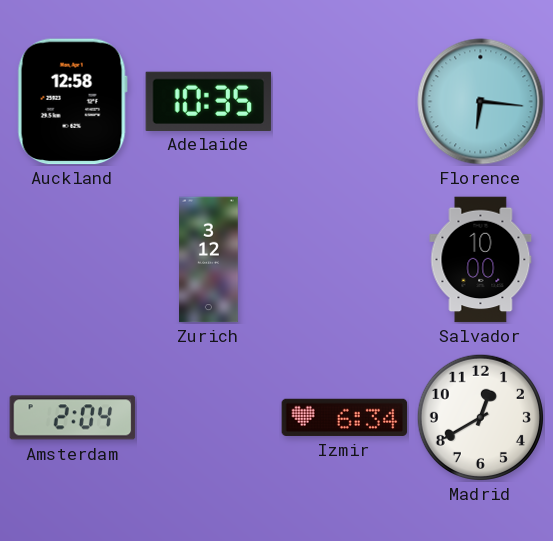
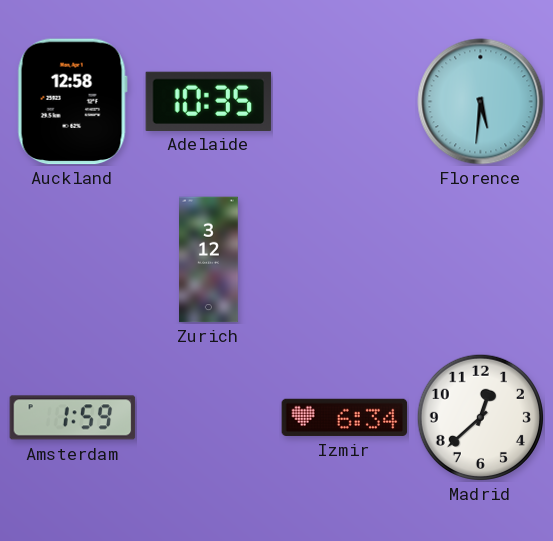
Florence: 6:16 -> 5:31 (481, 102)
Salvador: 10:00 -> none (481, 260)
Amsterdam: 2:04 -> 1:59 (73, 418)
Madrid: 12:40 -> 12:38 (480, 417)
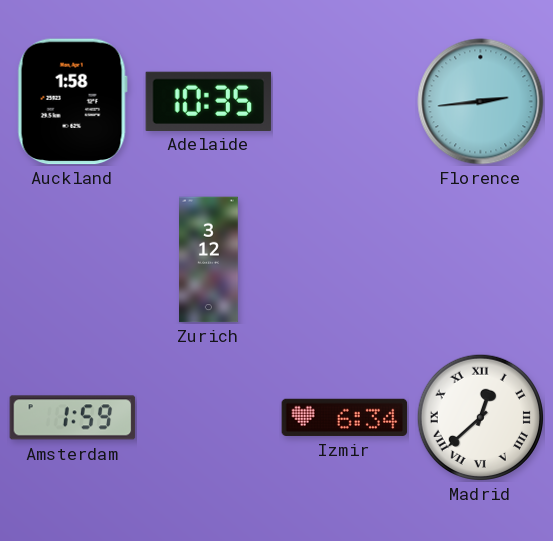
Auckland: 12:58 -> 1:58 (72, 102)
Florence: 5:31 -> 2:44 (481, 102)
Madrid numerals: Arabic -> Roman (480, 417)
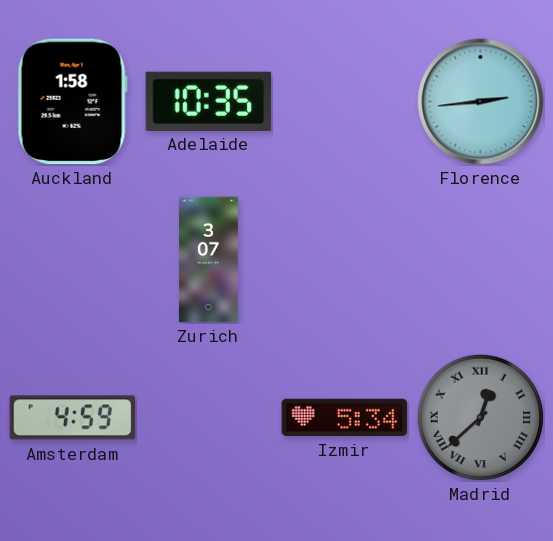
Zurich: 3:12 -> 3:07 (209, 260)
Amsterdam: 1:59 -> 4:59 (73, 418)
Izmir: 6:34 -> 5:34 (345, 417)
Madrid dial: white -> grey (480, 417)
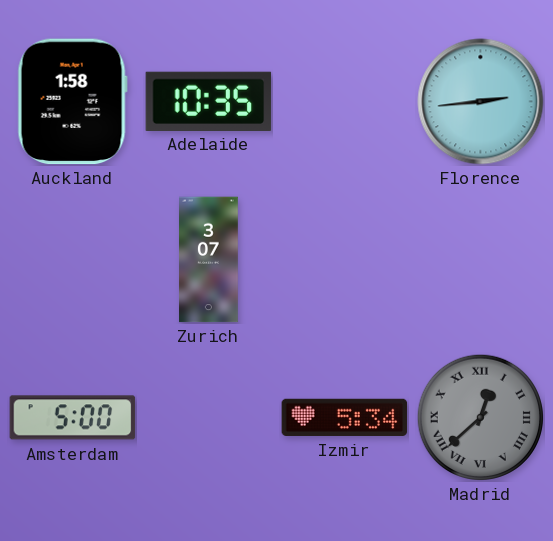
Amsterdam: 4:59 -> 5:00 (73, 418)
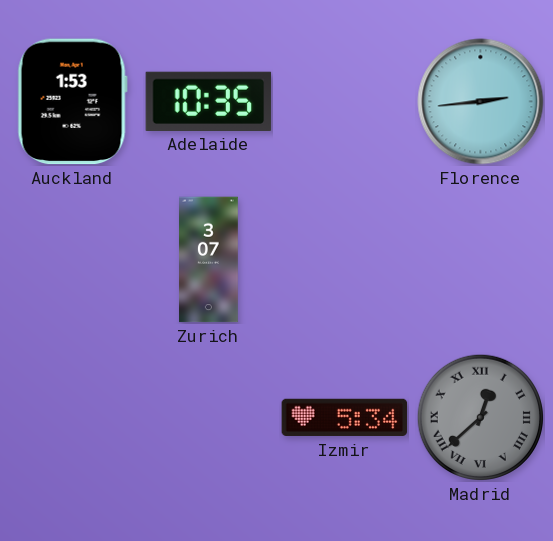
Auckland: 1:58 -> 1:53 (72, 102)
Amsterdam: 5:00 -> none (73, 418)
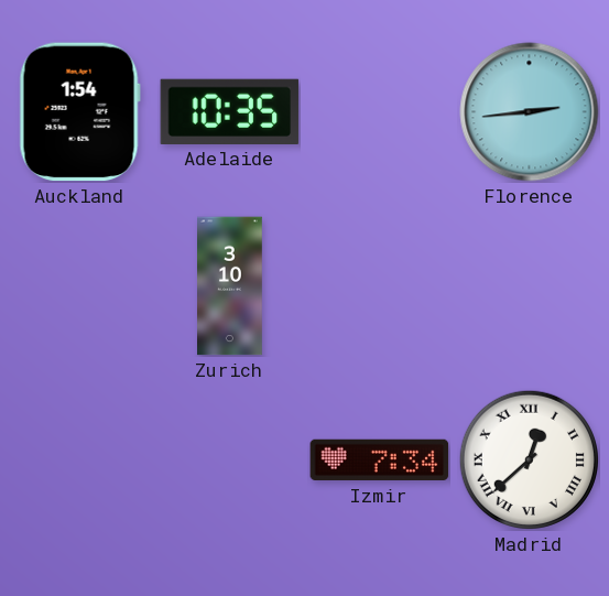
Auckland: 1:53 -> 1:54 (79, 112)
Zurich: 3:07 -> 3:10 (230, 286)
Izmir: 5:34 -> 7:34 (380, 459)
Madrid dial: grey -> white (529, 459)
